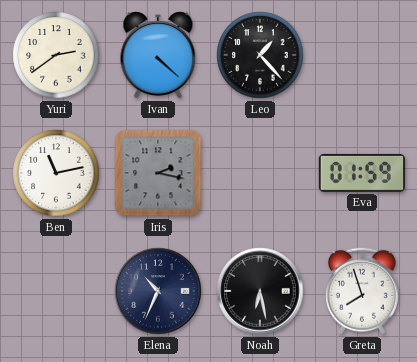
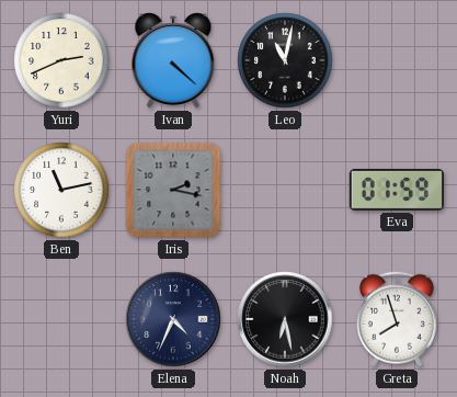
Yuri: 2:39 -> 2:41 (61, 60)
Leo: 1:23 -> 11:02 (285, 60)
Elena: 10:34 -> 4:34 (173, 319)
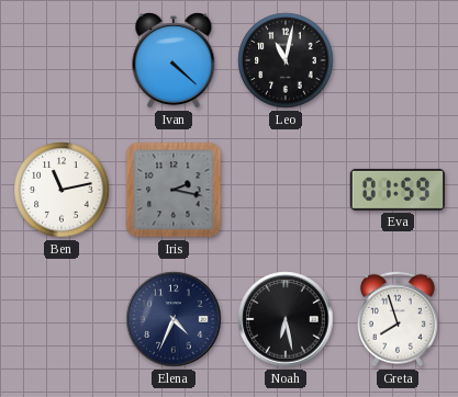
Yuri: 2:41 -> none (61, 60)
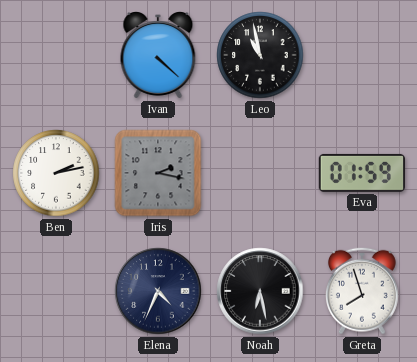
Leo: 11:02 -> 10:58 (260, 55)
Ben: 11:13 -> 2:13 (56, 173)
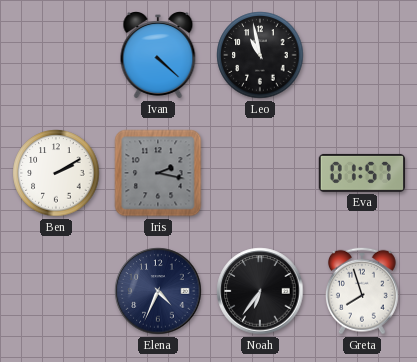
Ben: 2:13 -> 2:10 (56, 173)
Eva: 01:59 -> 01:57 (361, 173)
Noah: 6:28 -> 6:36 (260, 291)
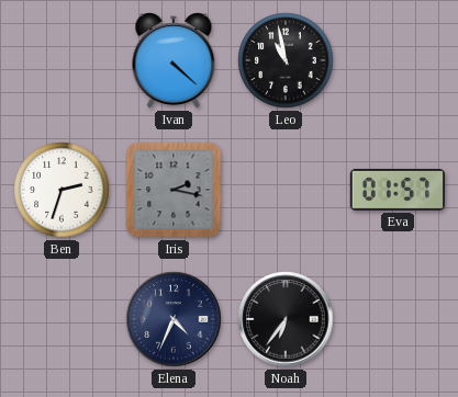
Ben: 2:10 -> 2:33 (62, 190)
Greta: 7:57 -> none (362, 291)
